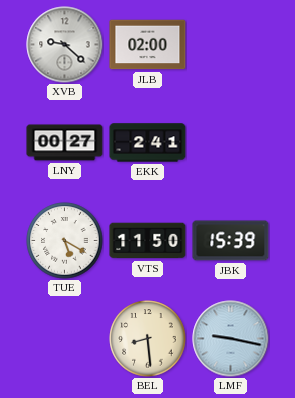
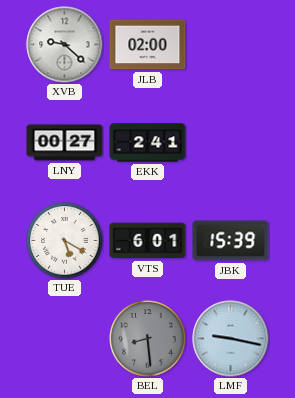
VTS: 11:50 -> 6:01 (148, 241)
BEL dial: cream -> grey (148, 339)
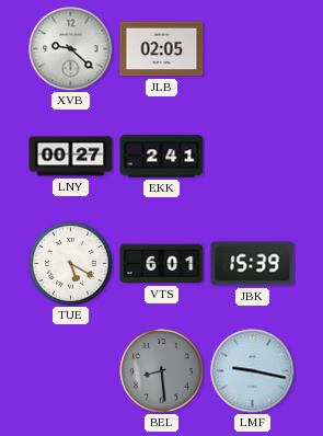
JLB: 02:00 -> 02:05 (162, 49)
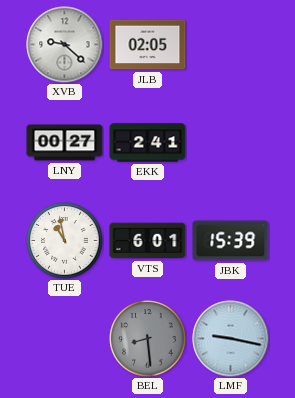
TUE: 5:20 -> 10:58 (65, 241)
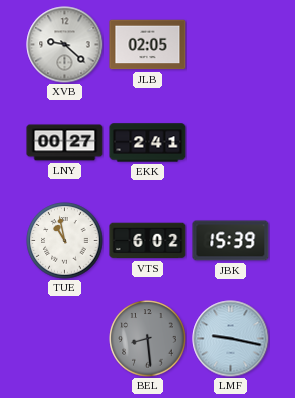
VTS: 6:01 -> 6:02 (148, 241)
